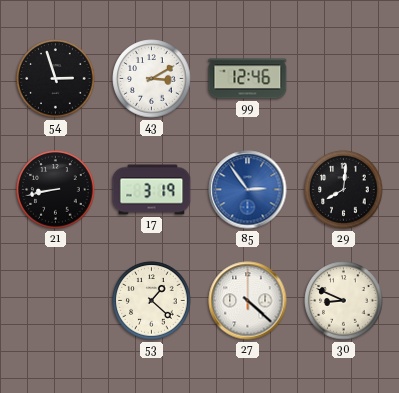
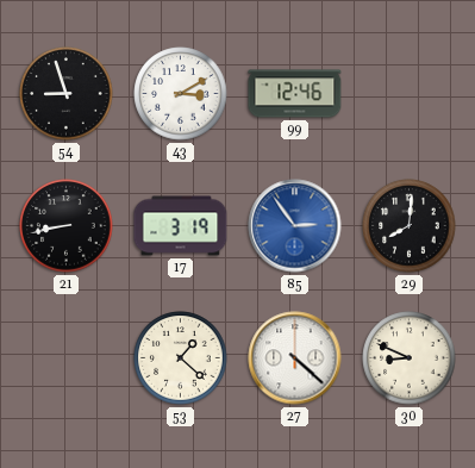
54: 2:57 -> 8:57 (67, 94)
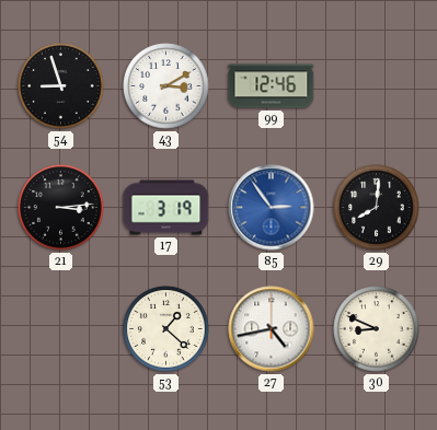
21: 8:43 -> 3:14 (61, 208)
27: 4:22 -> 4:43 (272, 329)
